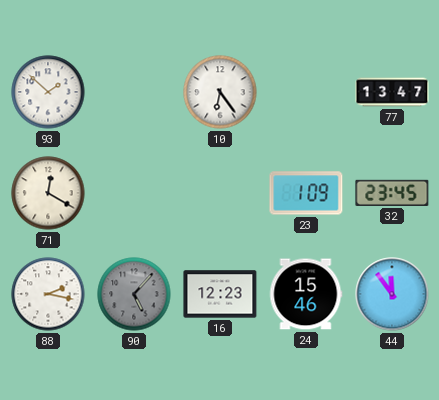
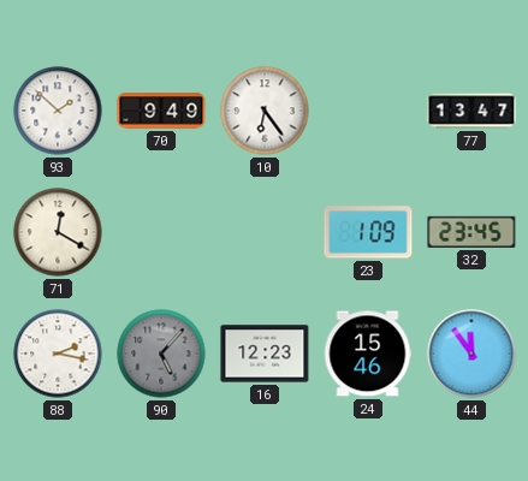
70: none -> 9:49 (161, 111)
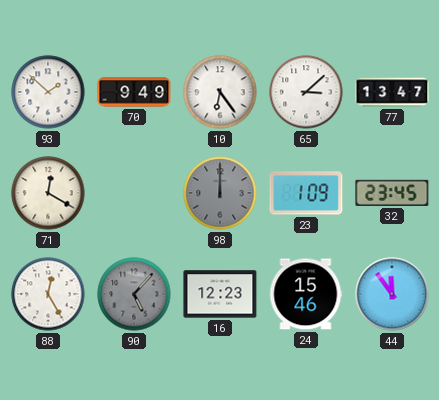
65: none -> 3:08 (306, 92)
98: none -> 12:00 (220, 193)
88: 2:17 -> 12:25 (48, 294)
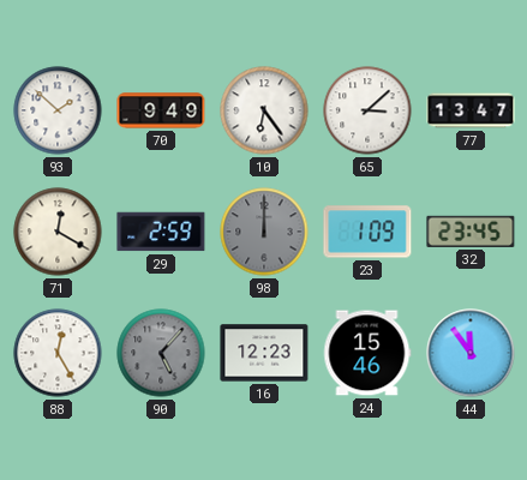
29: none -> 2:59 (161, 232)
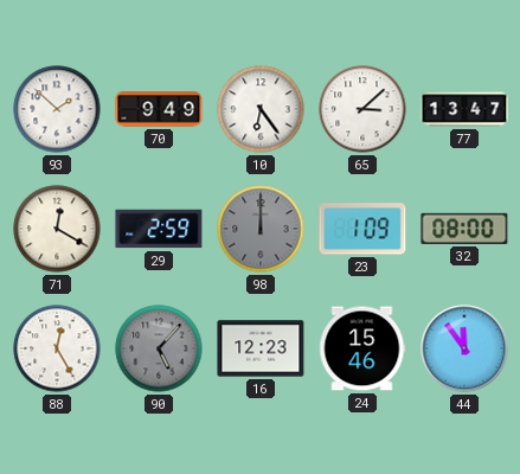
32: 23:45 -> 08:00 (464, 229)
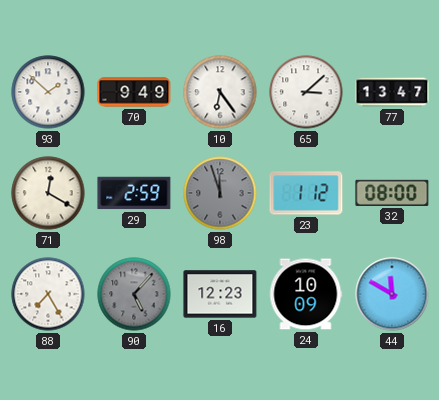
98: 12:00 -> 11:57 (220, 193)
23: 1:09 -> 1:12 (306, 193)
88: 12:25 -> 7:25 (48, 294)
24: 15:46 -> 10:09 (306, 294)
44: 11:54 -> 11:50 (392, 294)
